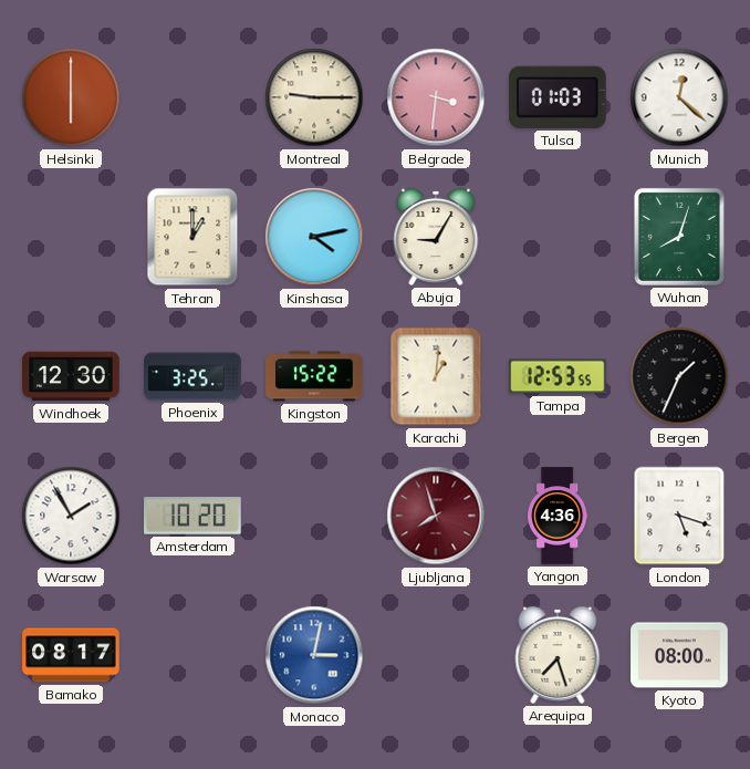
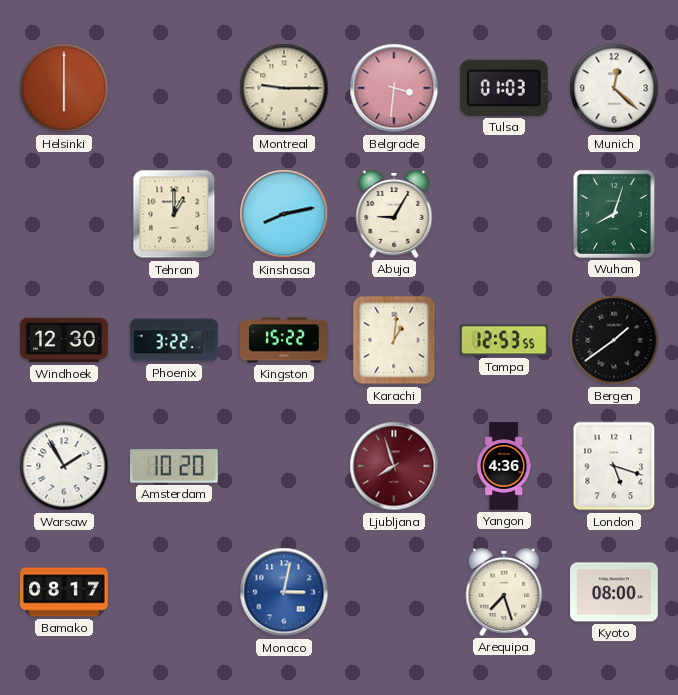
Kinshasa: 4:13 -> 8:13 (284, 214)
Phoenix: 3:25 -> 3:22 (174, 340)
Bergen: 1:34 -> 1:39 (614, 340)
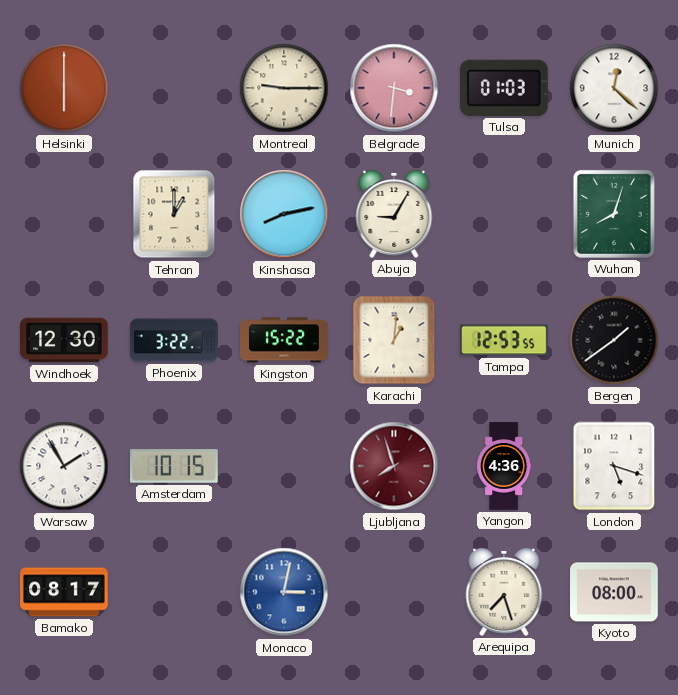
Amsterdam: 10:20 -> 10:15 (175, 466)
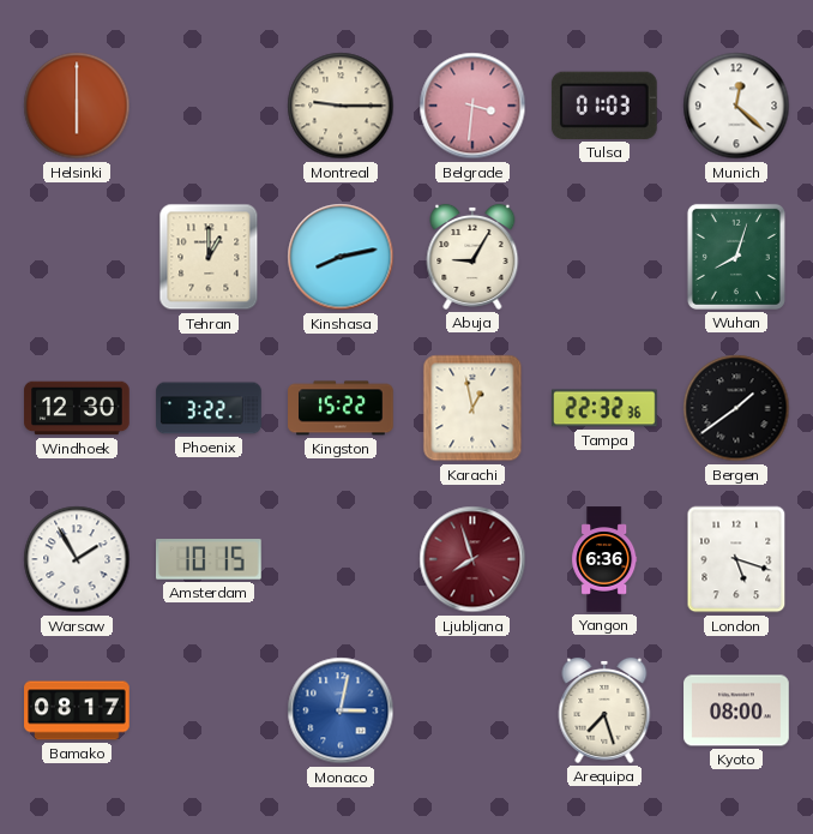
Karachi: 1:01 -> 12:58 (472, 408)
Tampa: 12:53 -> 22:32 (604, 408)
Yangon: 4:36 -> 6:36 (604, 559)
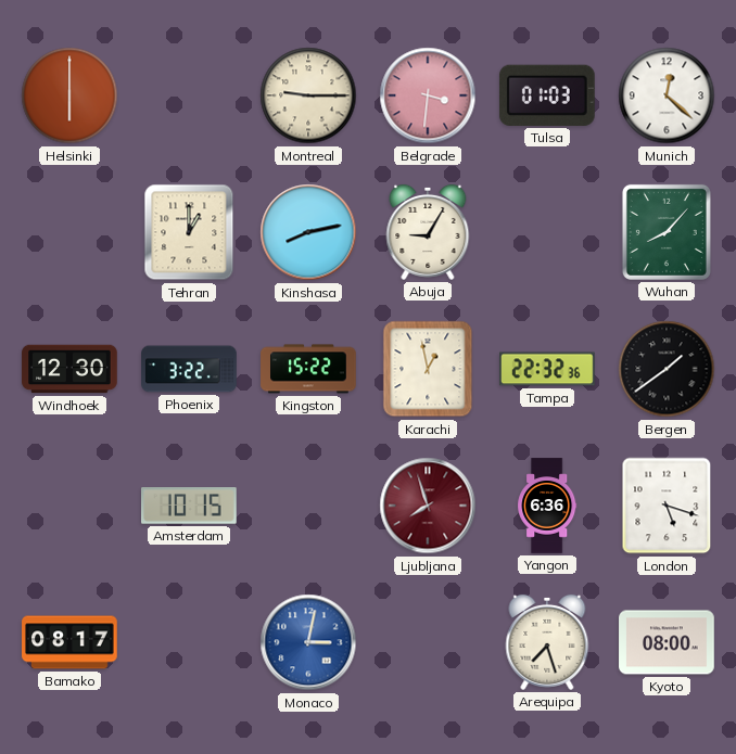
Wuhan: 8:03 -> 8:07 (667, 232)
Warsaw: 1:55 -> none (77, 559)
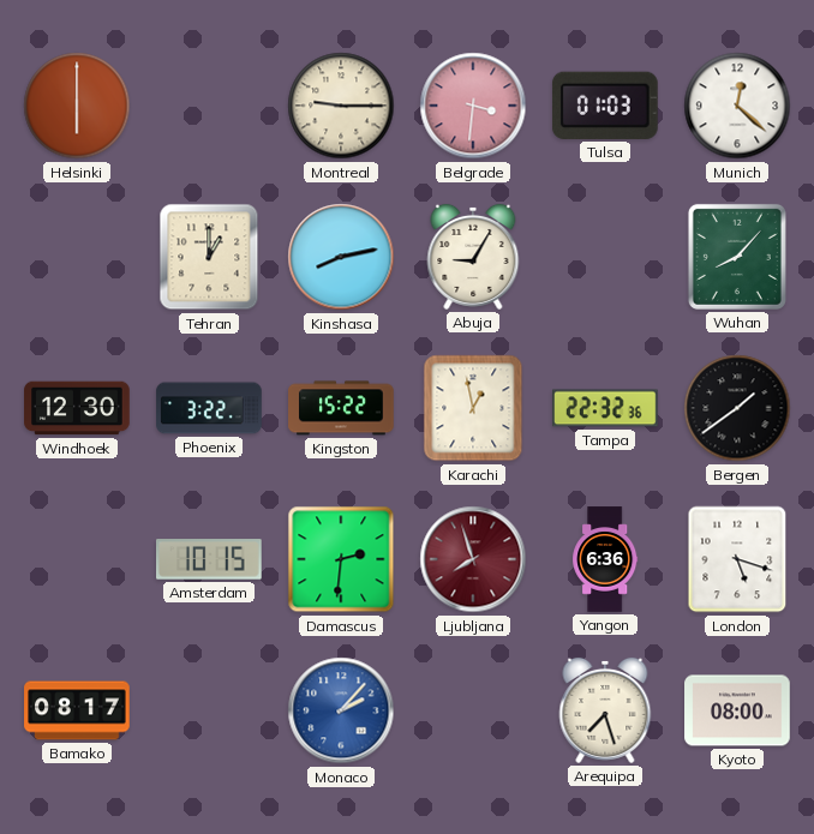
Damascus: none -> 2:31 (341, 559)
Monaco: 3:02 -> 2:07 (341, 710)
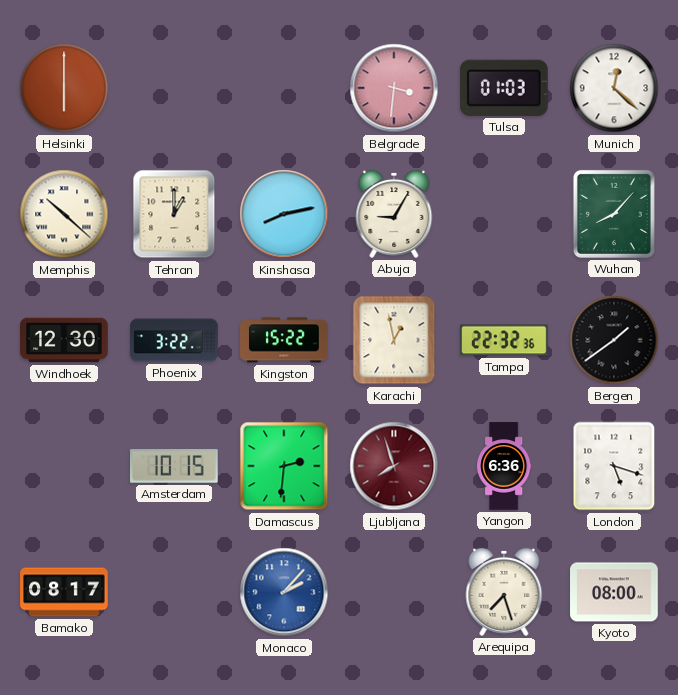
Montreal: 9:15 -> none (341, 106)
Memphis: none -> 10:22 (64, 214)
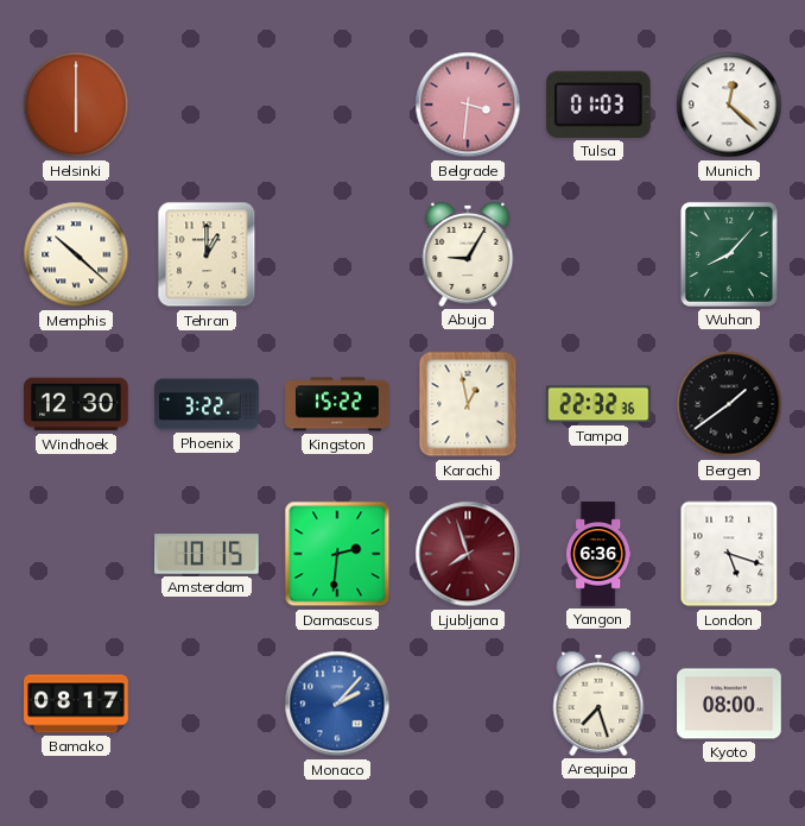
Kinshasa: 8:13 -> none (284, 214)
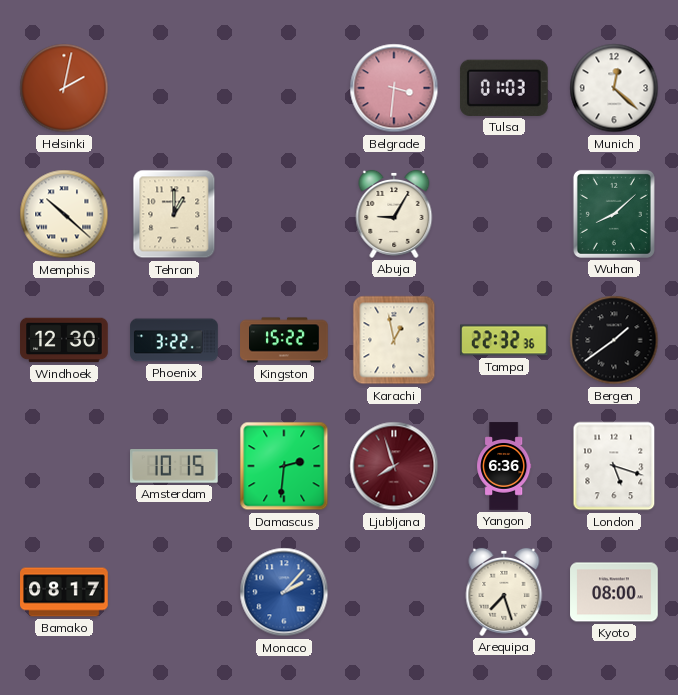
Helsinki: 6:00 -> 2:02 (64, 88)
Wuhan: 8:07 -> 8:08 (614, 214)
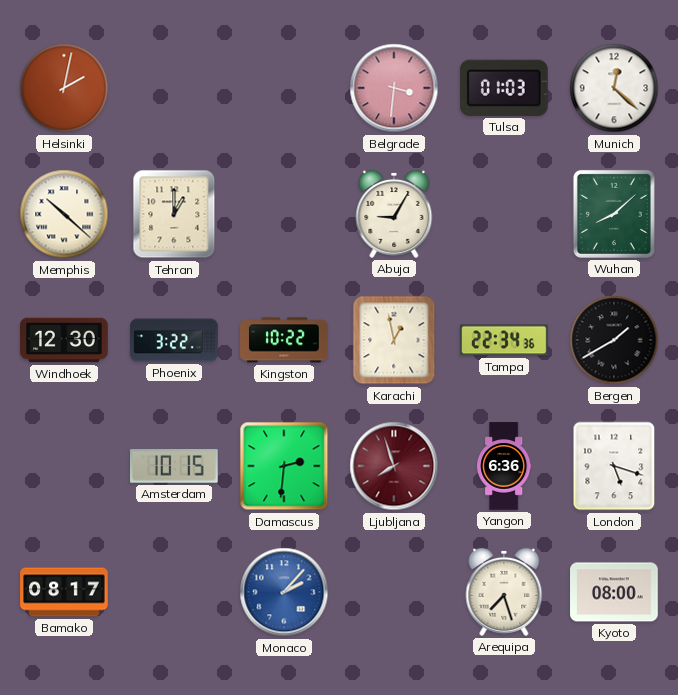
Kingston: 15:22 -> 10:22 (284, 340)
Tampa: 22:32 -> 22:34 (504, 340)
Bergen: 1:39 -> 1:40 (614, 340)
